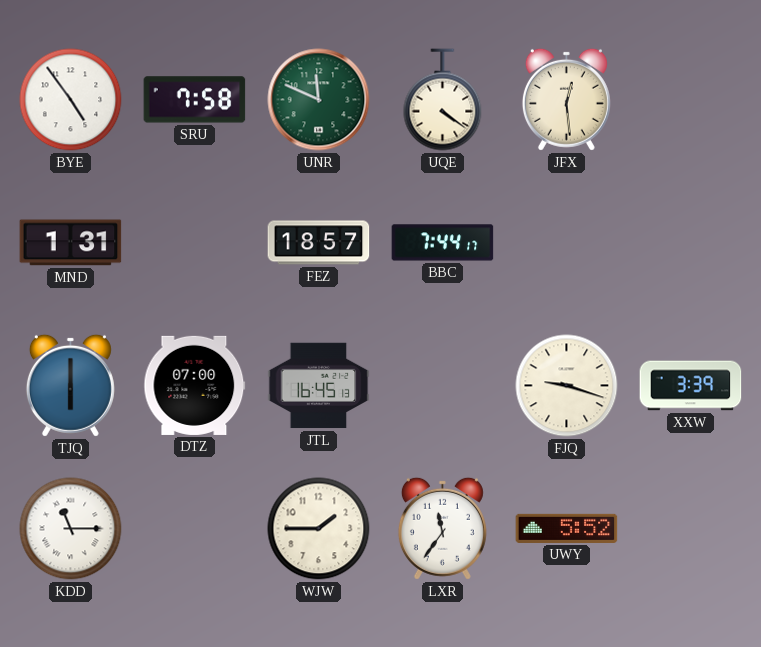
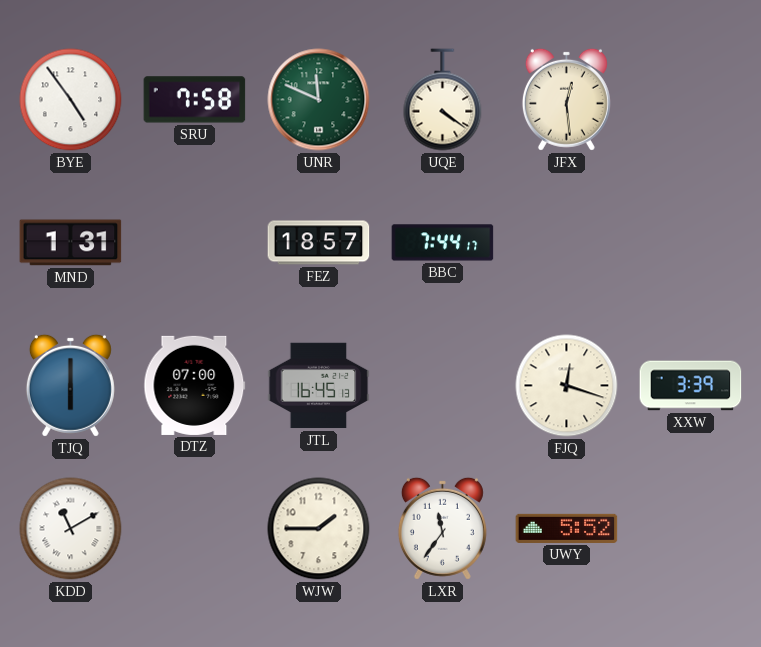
FJQ: 9:18 -> 12:18 (567, 386)
KDD: 11:15 -> 11:10 (71, 529)
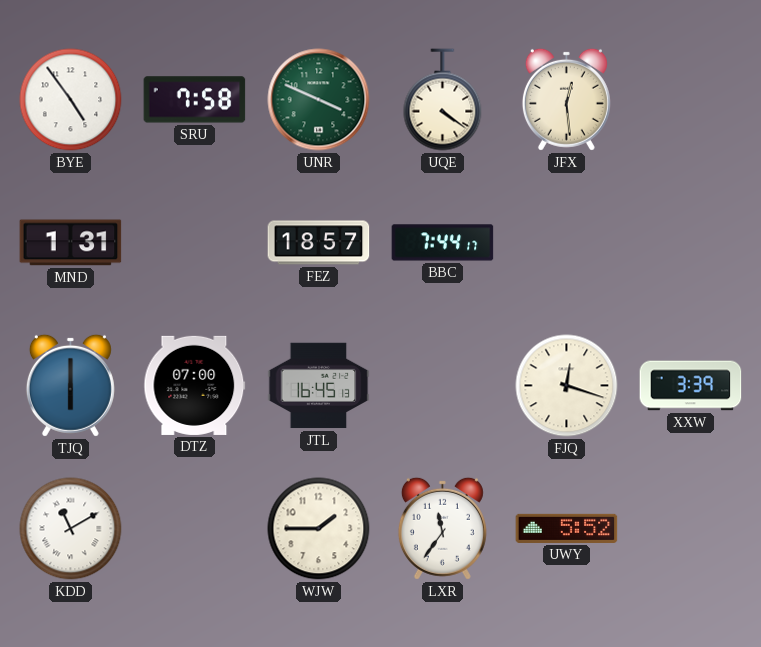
UNR: 11:49 -> 3:49 (319, 100)
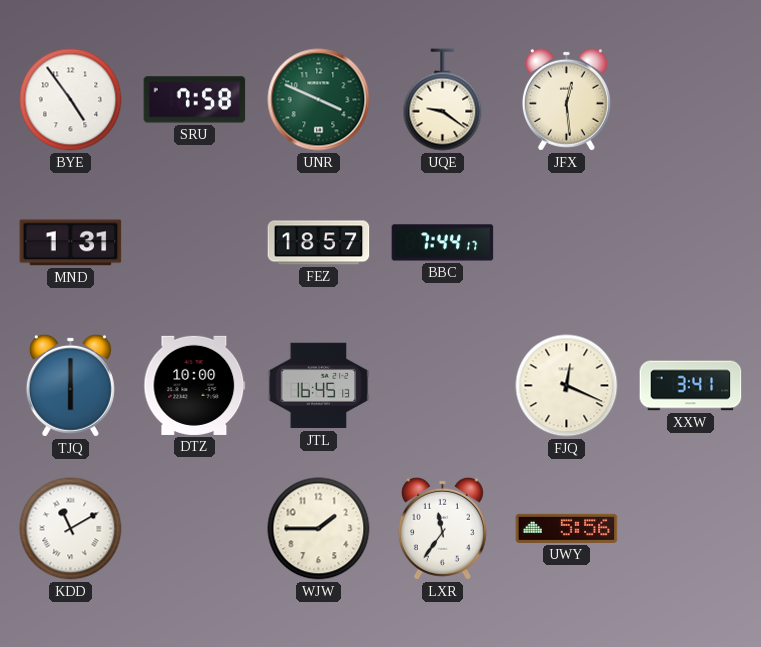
UQE: 4:21 -> 9:21 (443, 100)
DTZ: 07:00 -> 10:00 (195, 385)
FJQ: 12:18 -> 12:19 (567, 386)
XXW: 3:39 -> 3:41 (691, 386)
UWY: 5:52 -> 5:56 (567, 528)
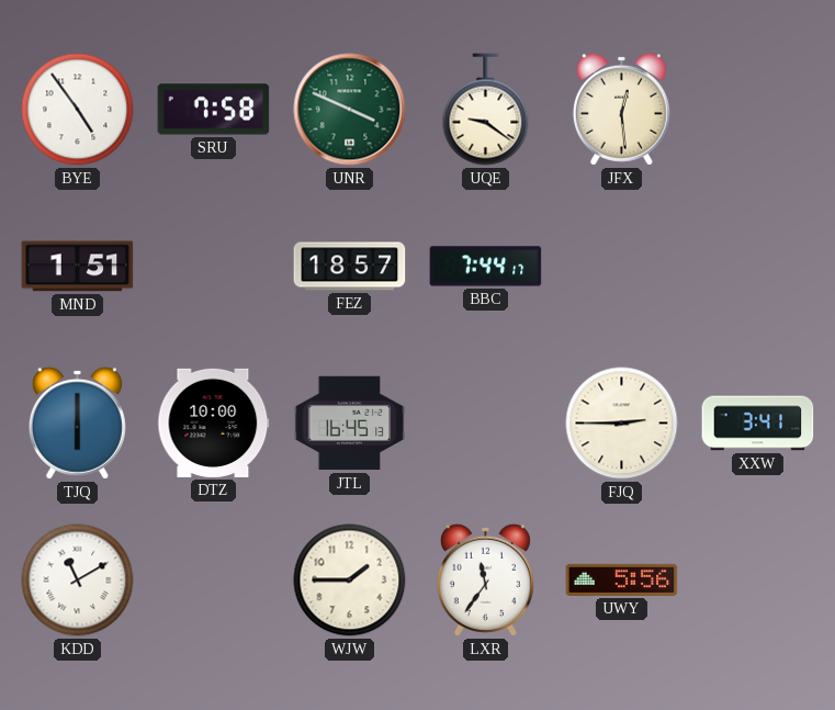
MND: 1:31 -> 1:51 (78, 267)
FJQ: 12:19 -> 2:45 (622, 424)
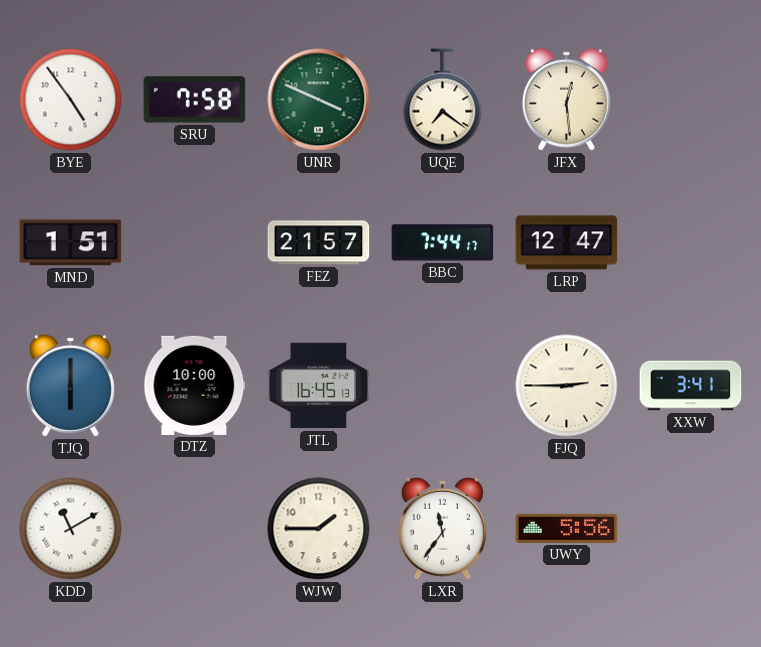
UQE: 9:21 -> 7:21 (443, 100)
FEZ: 18:57 -> 21:57 (319, 243)
LRP: none -> 12:47 (567, 243)
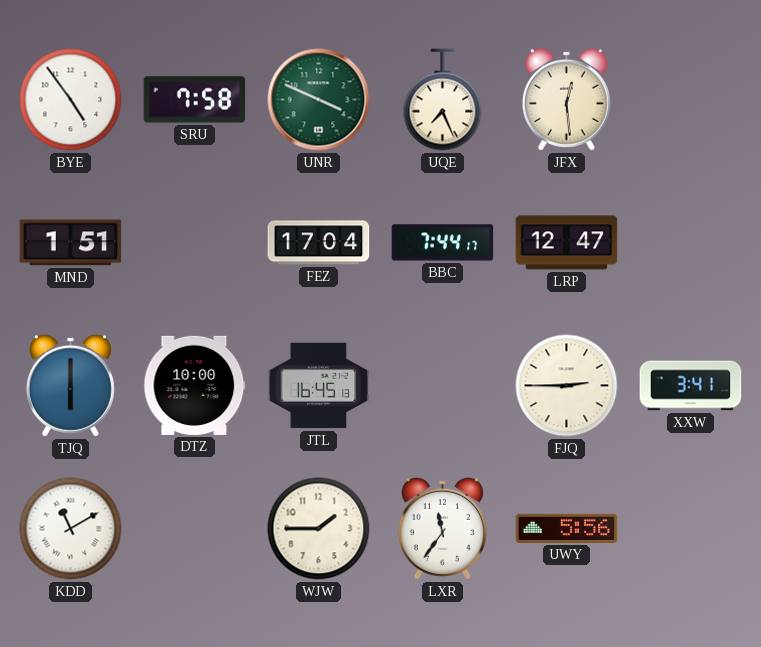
UQE: 7:21 -> 7:26 (443, 100)
FEZ: 21:57 -> 17:04 (319, 243)
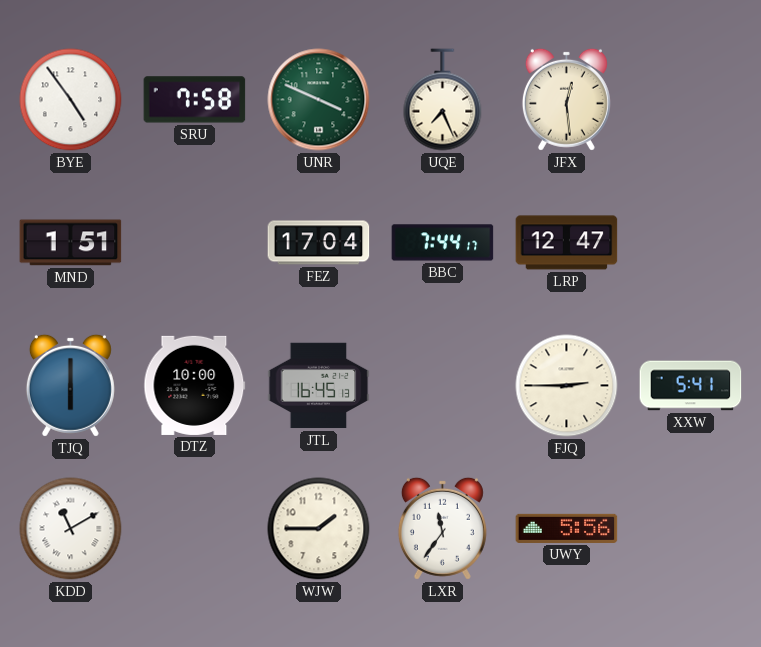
XXW: 3:41 -> 5:41 (691, 386)
